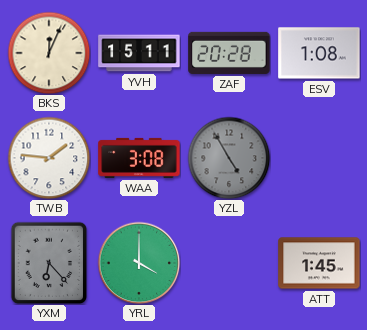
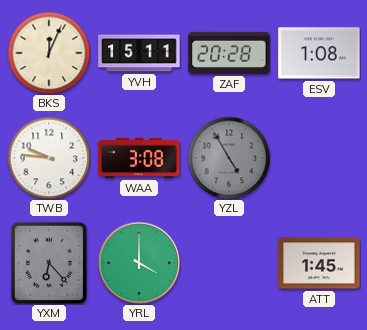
TWB: 1:46 -> 9:46 (49, 158)
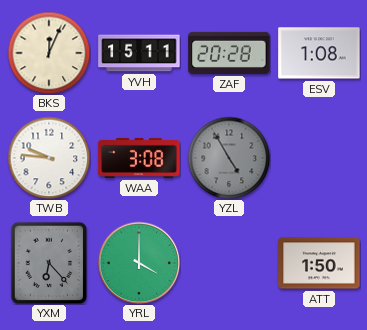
ATT: 1:45 -> 1:50 (319, 263)
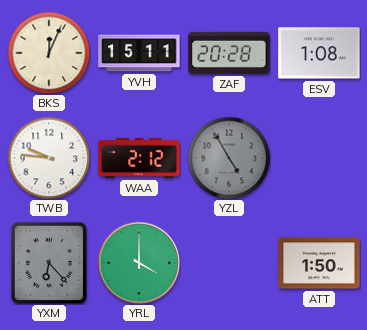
WAA: 3:08 -> 2:12 (139, 158)
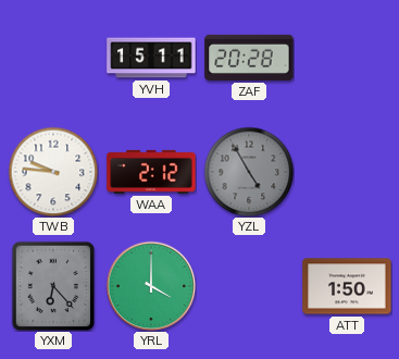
BKS: 12:04 -> none (49, 53)
ESV: 1:08 -> none (319, 53)
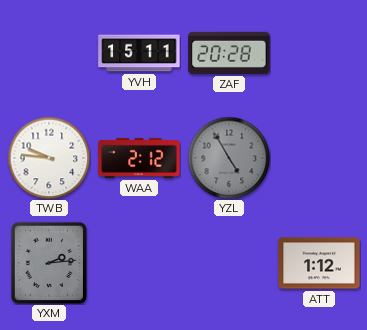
YXM: 6:23 -> 2:14 (49, 263)
YRL: 4:00 -> none (151, 286)
ATT: 1:50 -> 1:12 (319, 263)
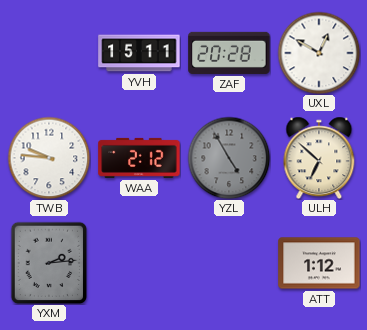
UXL: none -> 12:50 (319, 53)
ULH: none -> 6:52 (319, 158)
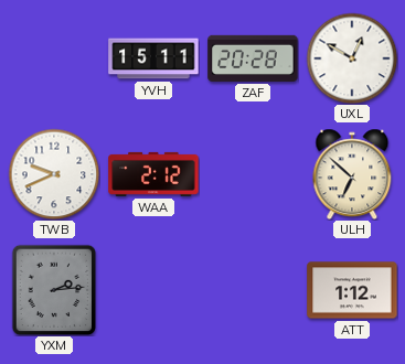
TWB: 9:46 -> 9:41 (54, 174)
YZL: 4:55 -> none (229, 158)
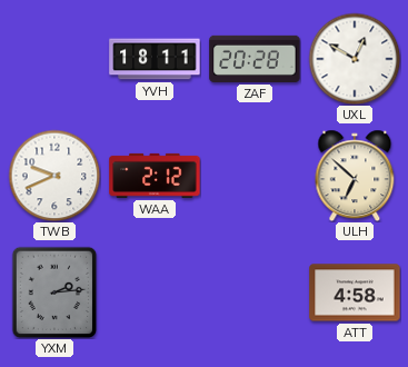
YVH: 15:11 -> 18:11 (155, 59)
ATT: 1:12 -> 4:58 (355, 292)
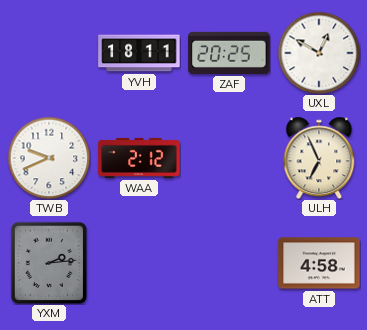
ZAF: 20:28 -> 20:25 (229, 53)
ULH: 6:52 -> 6:56 (319, 158)
